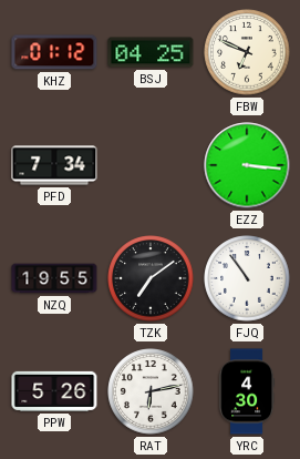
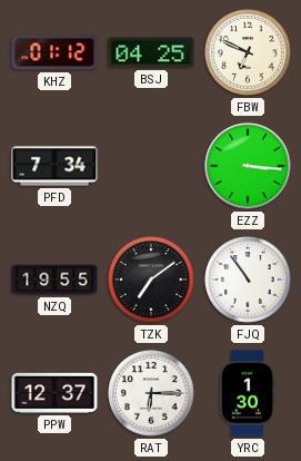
PPW: 5:26 -> 12:37 (54, 393)
RAT: 6:13 -> 6:15 (151, 393)
YRC: 4:30 -> 1:30 (248, 393)
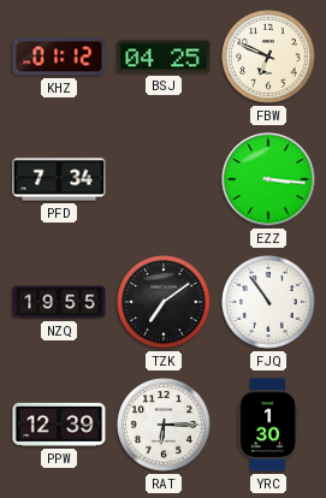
PPW: 12:37 -> 12:39 (59, 425)
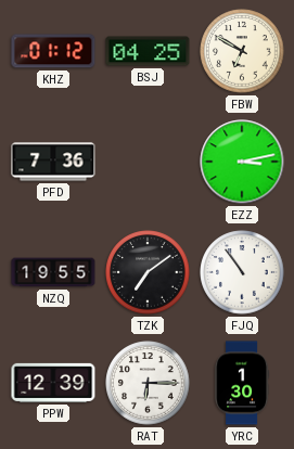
FBW: 6:49 -> 6:50 (242, 51)
PFD: 7:34 -> 7:36 (53, 162)
EZZ: 3:16 -> 3:13 (242, 162)
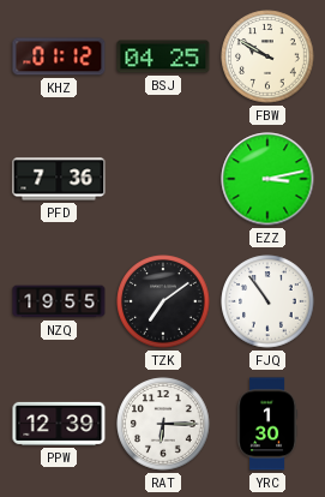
FBW: 6:50 -> 9:50 (267, 56)
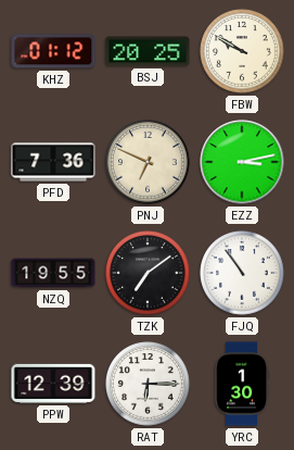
BSJ: 04:25 -> 20:25 (148, 51)
PNJ: none -> 6:49 (148, 162)
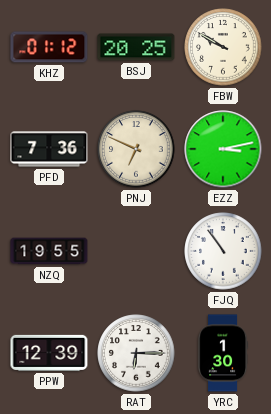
TZK: 7:09 -> none (148, 273)
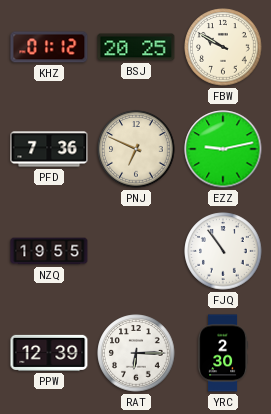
EZZ: 3:13 -> 9:13 (223, 149)
YRC: 1:30 -> 2:30 (223, 353)
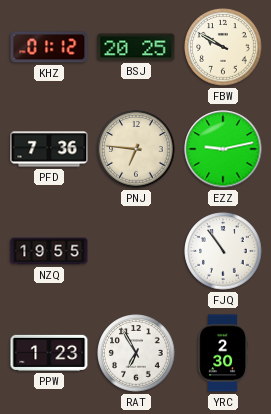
PNJ: 6:49 -> 6:46 (136, 149)
PPW: 12:39 -> 1:23 (49, 353)
RAT: 6:15 -> 6:55 (136, 353)
